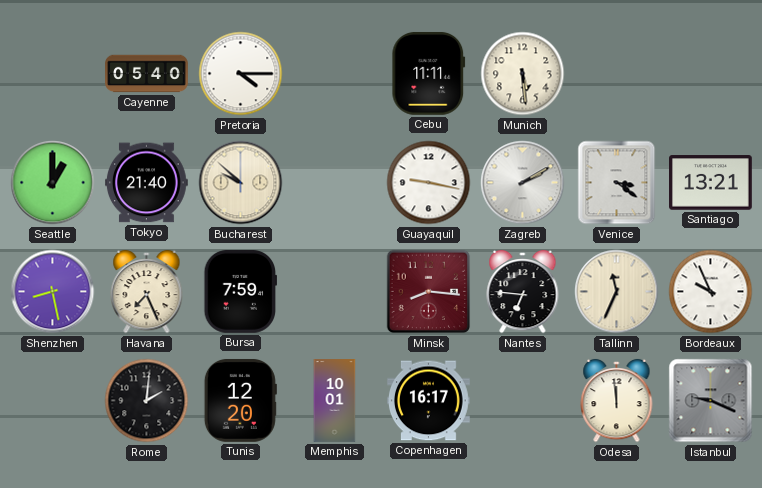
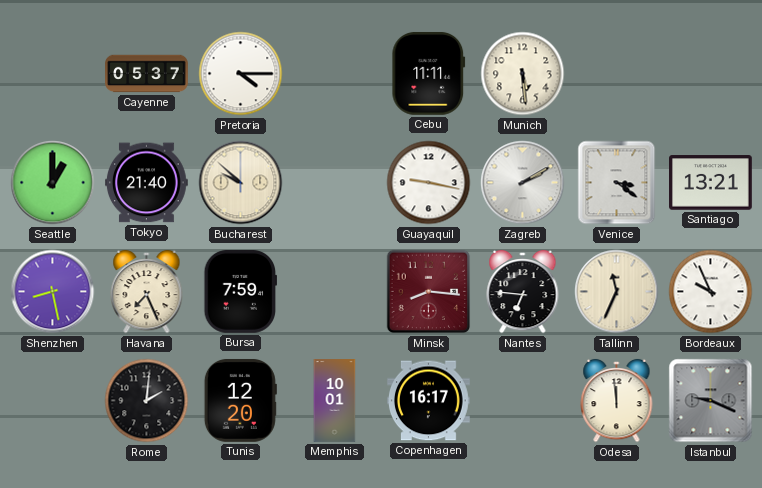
Cayenne: 05:40 -> 05:37 (147, 74)
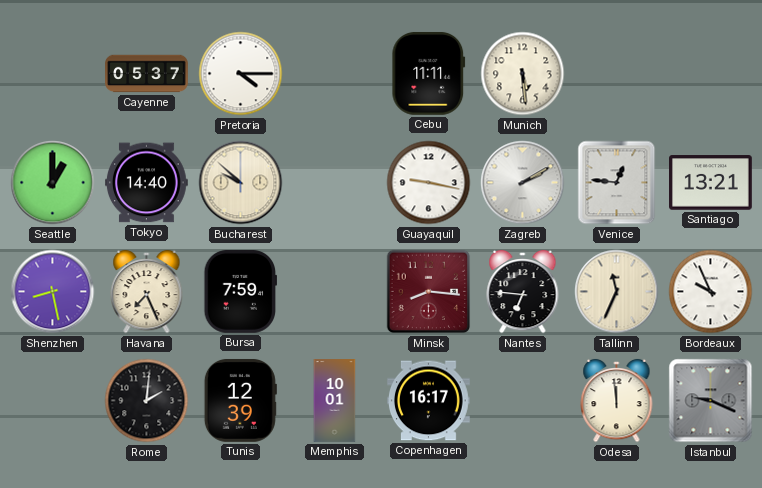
Tokyo: 21:40 -> 14:40 (147, 183)
Venice: 3:21 -> 12:46 (617, 183)
Tunis: 12:20 -> 12:39 (240, 401)
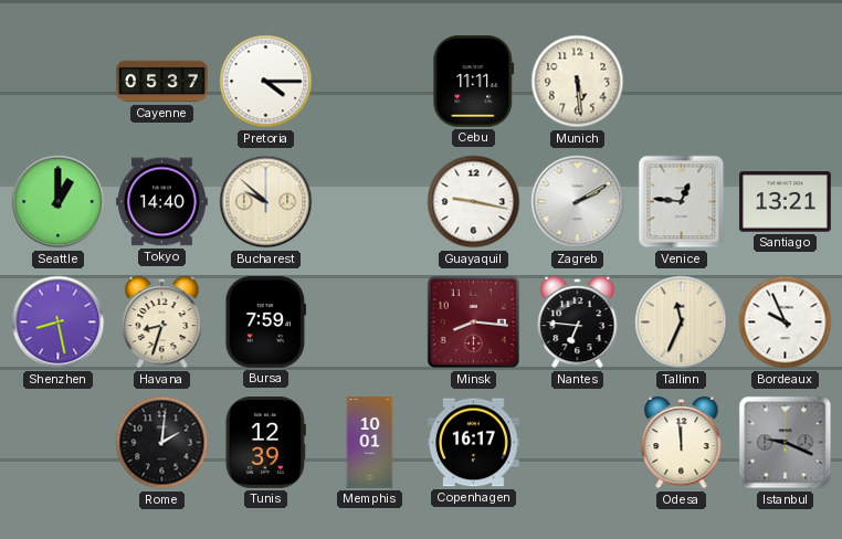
Havana: 7:26 -> 8:33 (162, 323)
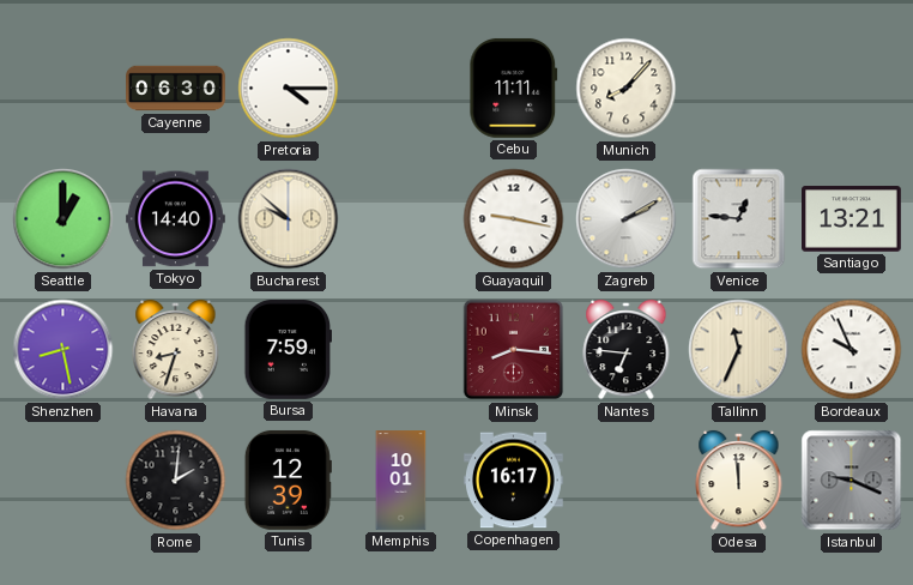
Cayenne: 05:37 -> 06:30 (176, 89)
Munich: 5:29 -> 8:07 (627, 89)
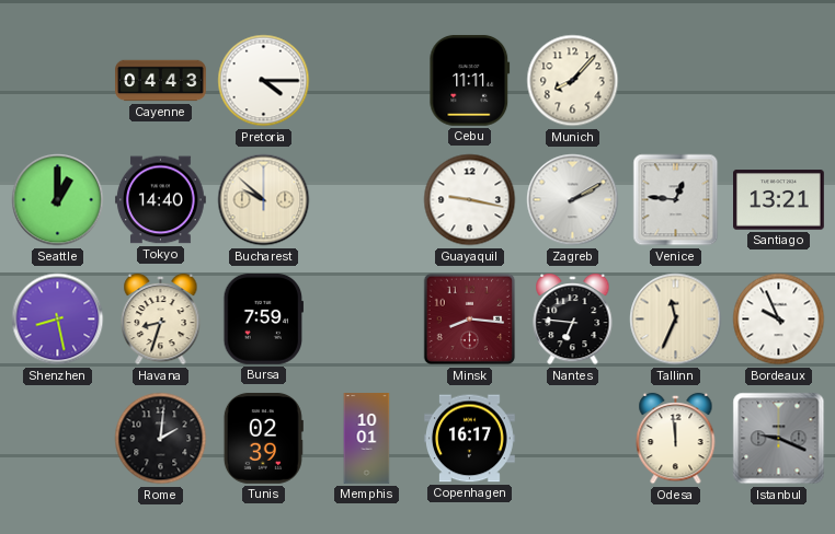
Cayenne: 06:30 -> 04:43 (161, 81)
Tunis: 12:39 -> 02:39 (263, 439)
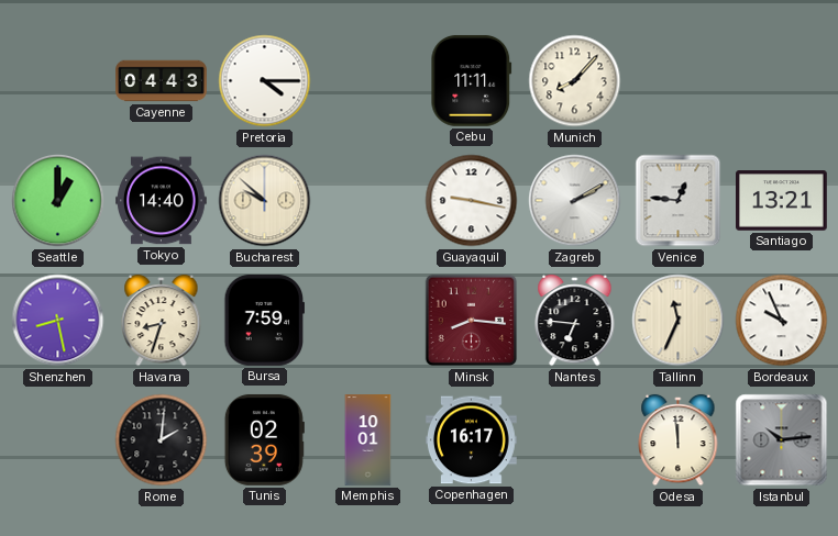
Istanbul: 9:19 -> 10:14 (782, 440)
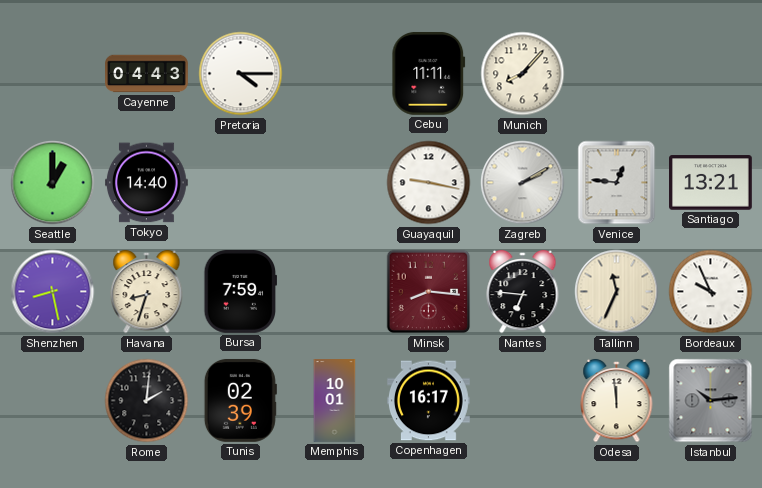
Bucharest: 9:52 -> none (265, 201)
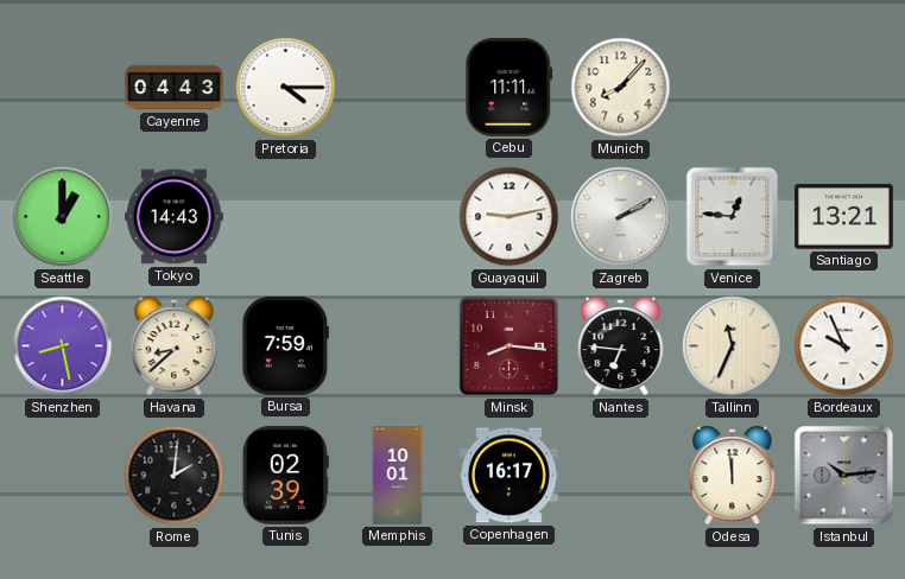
Tokyo: 14:40 -> 14:43 (175, 217)
Guayaquil: 9:17 -> 9:13 (510, 217)
Havana: 8:33 -> 8:38 (175, 346)
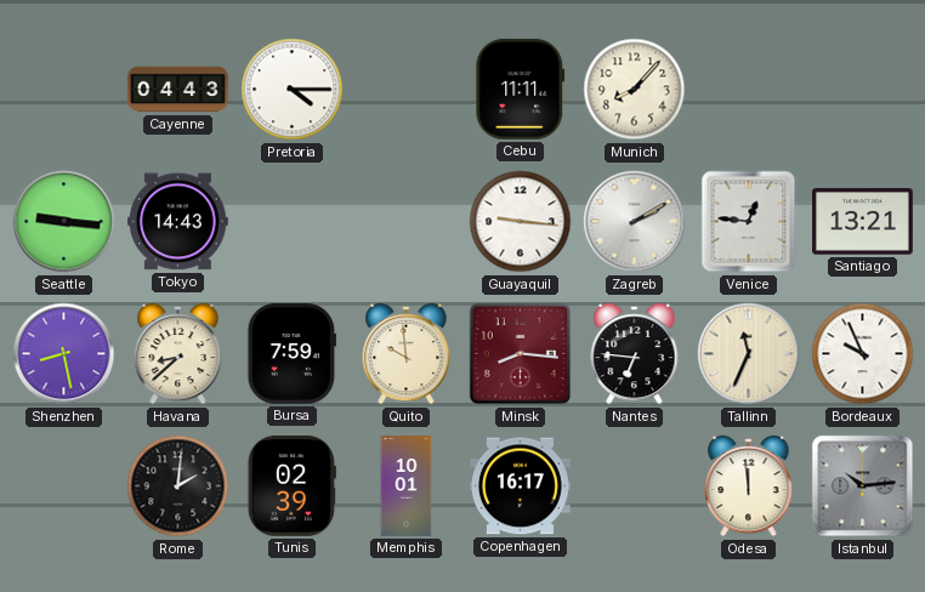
Seattle: 1:00 -> 9:16 (64, 222)
Guayaquil: 9:13 -> 9:16 (521, 222)
Quito: none -> 9:59 (407, 354)
